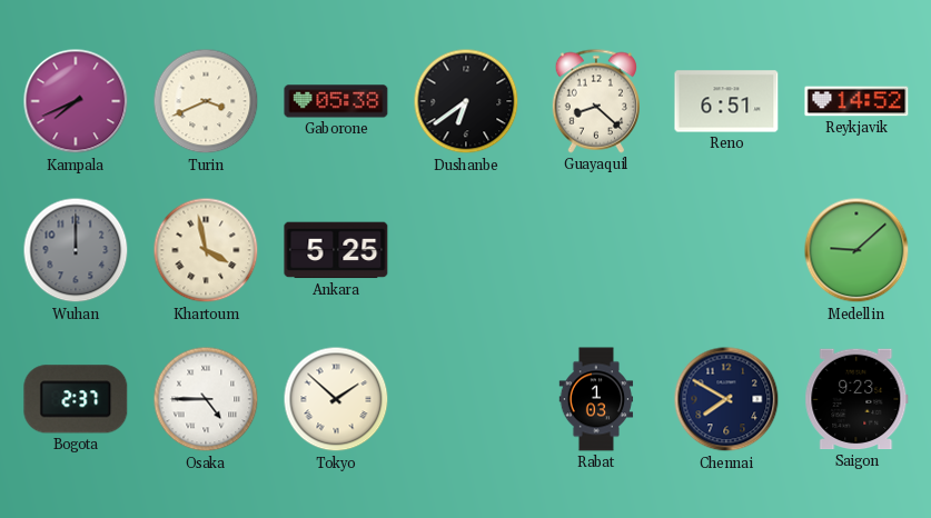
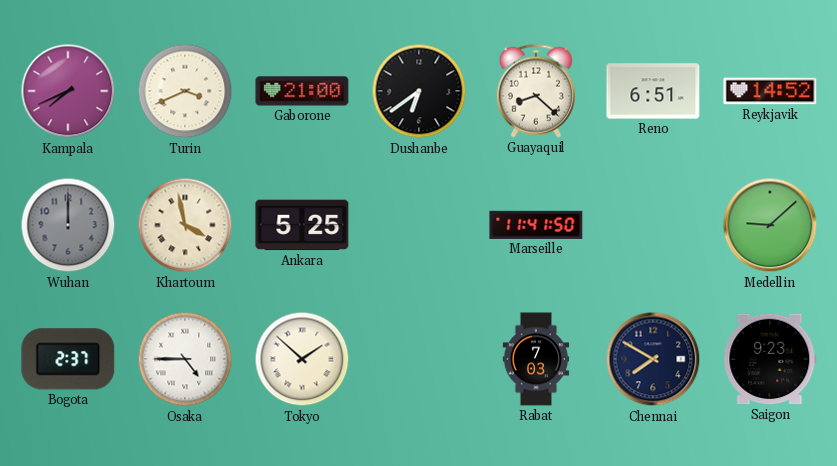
Gaborone: 05:38 -> 21:00 (302, 91)
Marseille: none -> 11:41 (536, 225)
Rabat: 1:03 -> 7:03 (536, 359)
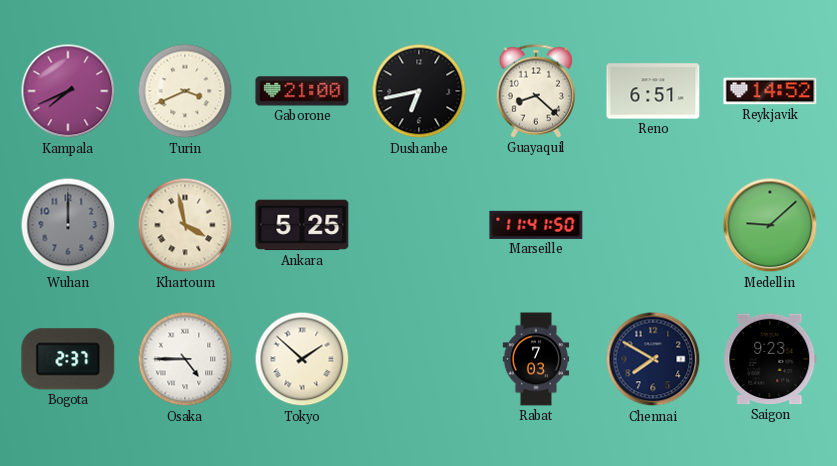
Dushanbe: 6:39 -> 6:43 (419, 91)
